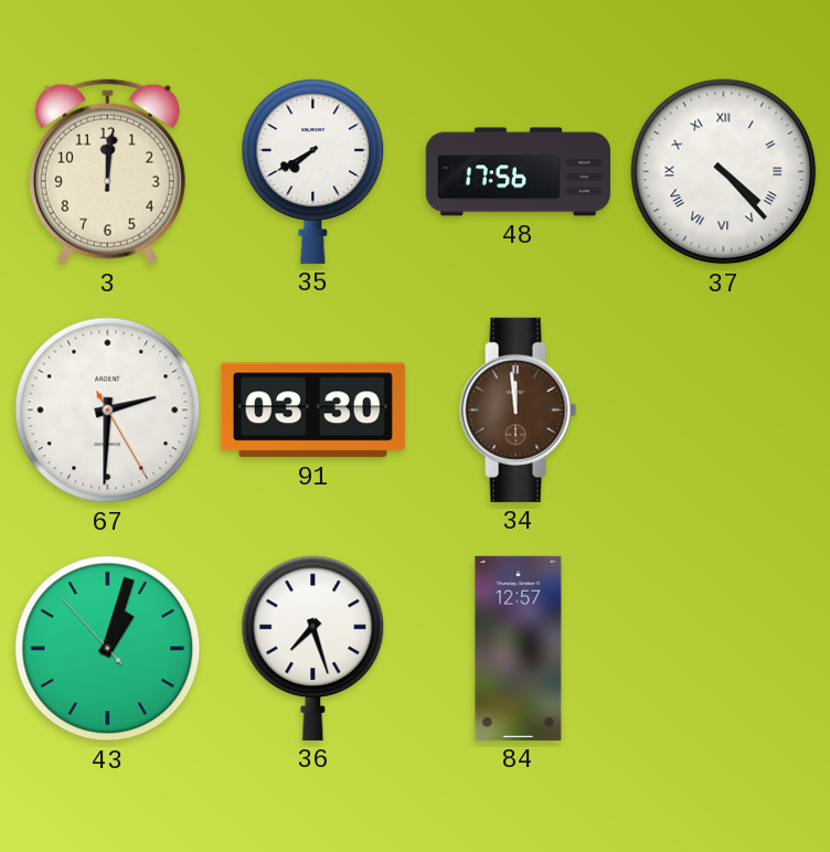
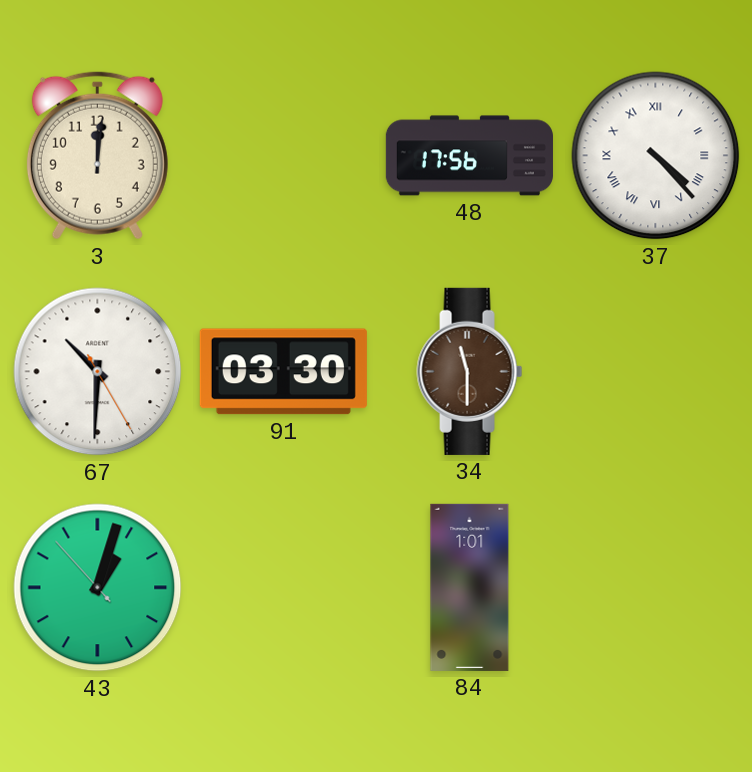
35: 7:40 -> none (313, 171)
67: 2:30 -> 10:30 (98, 372)
34: 11:59 -> 11:30 (470, 371)
36: 7:27 -> none (313, 648)
84: 12:57 -> 1:01 (470, 587)
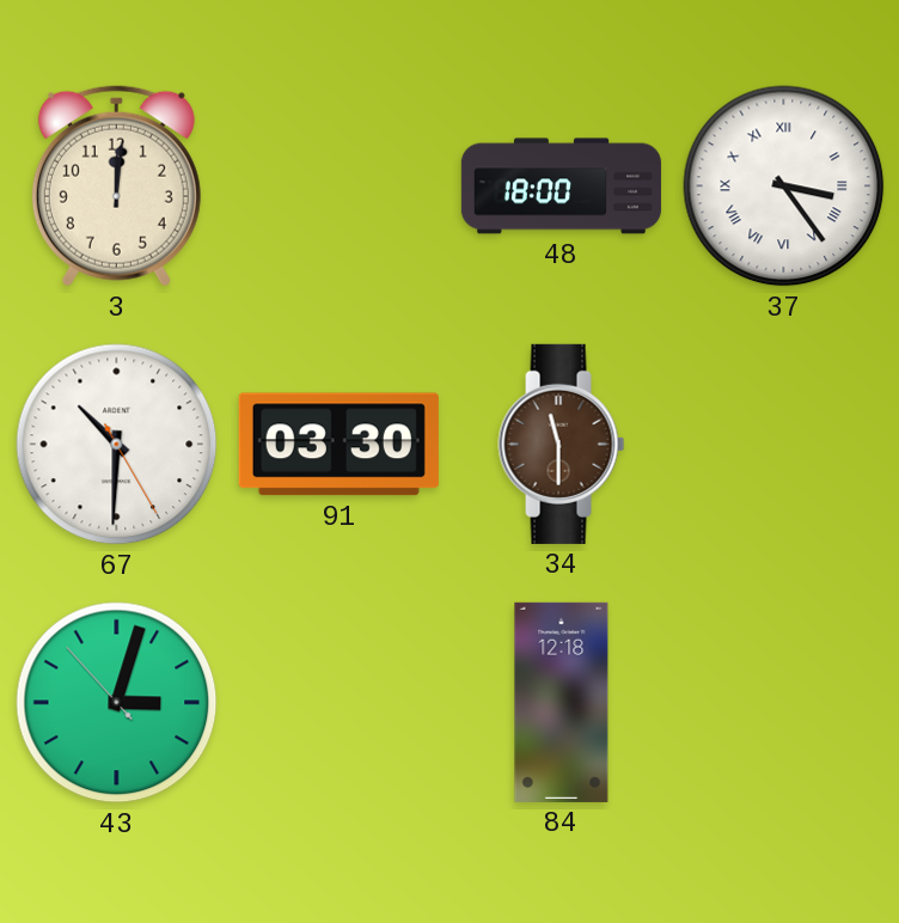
48: 17:56 -> 18:00 (561, 187)
37: 4:23 -> 3:24 (784, 187)
43: 1:02 -> 3:02 (117, 703)
84: 1:01 -> 12:18 (562, 702)
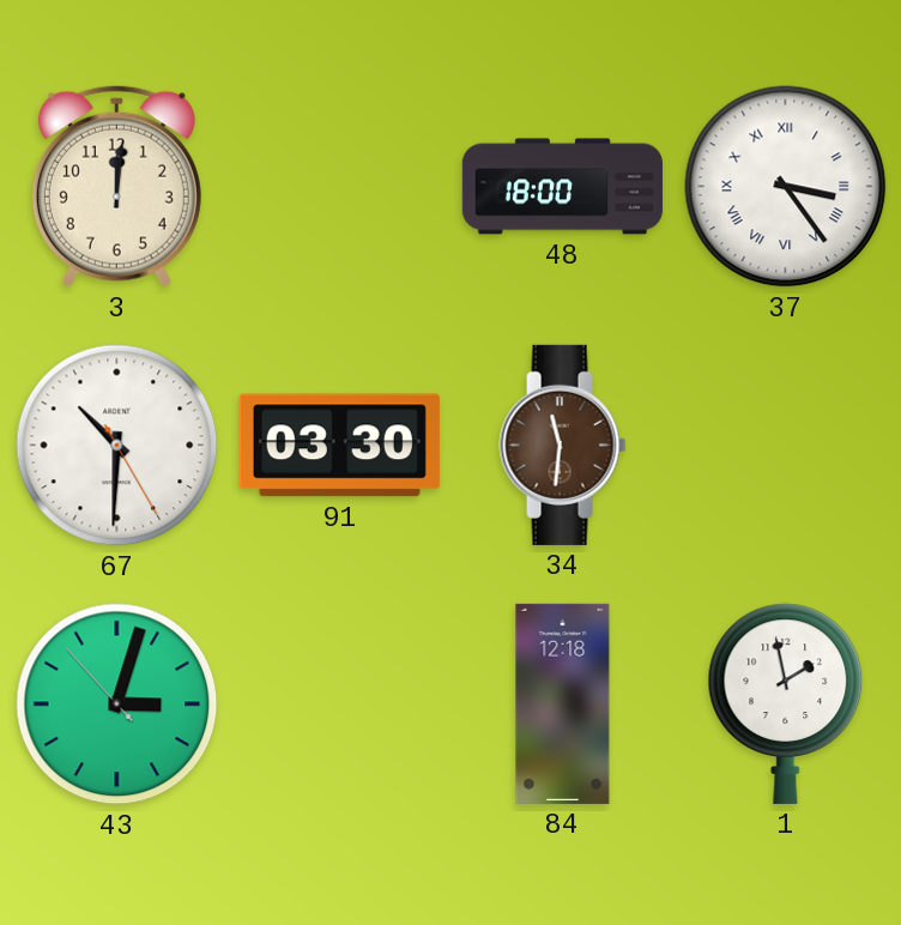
34: 11:30 -> 11:31 (563, 445)
1: none -> 1:58 (786, 703)
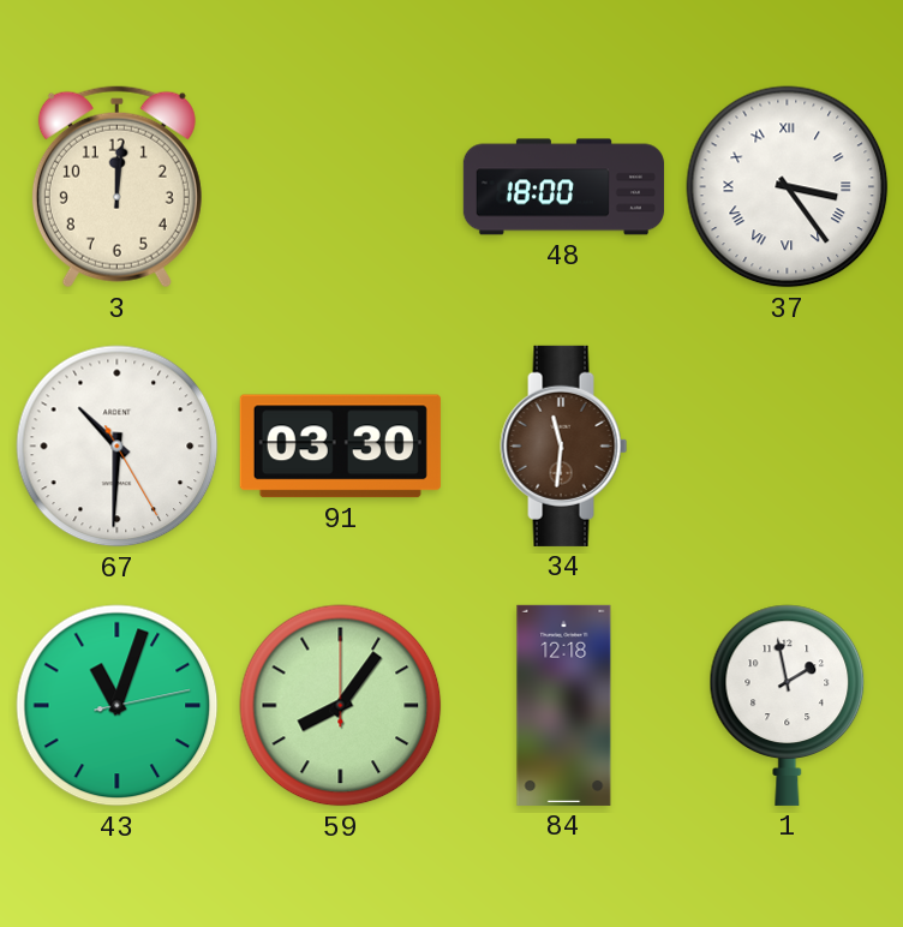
43: 3:02 -> 11:03 (118, 706)
59: none -> 8:06 (341, 706)
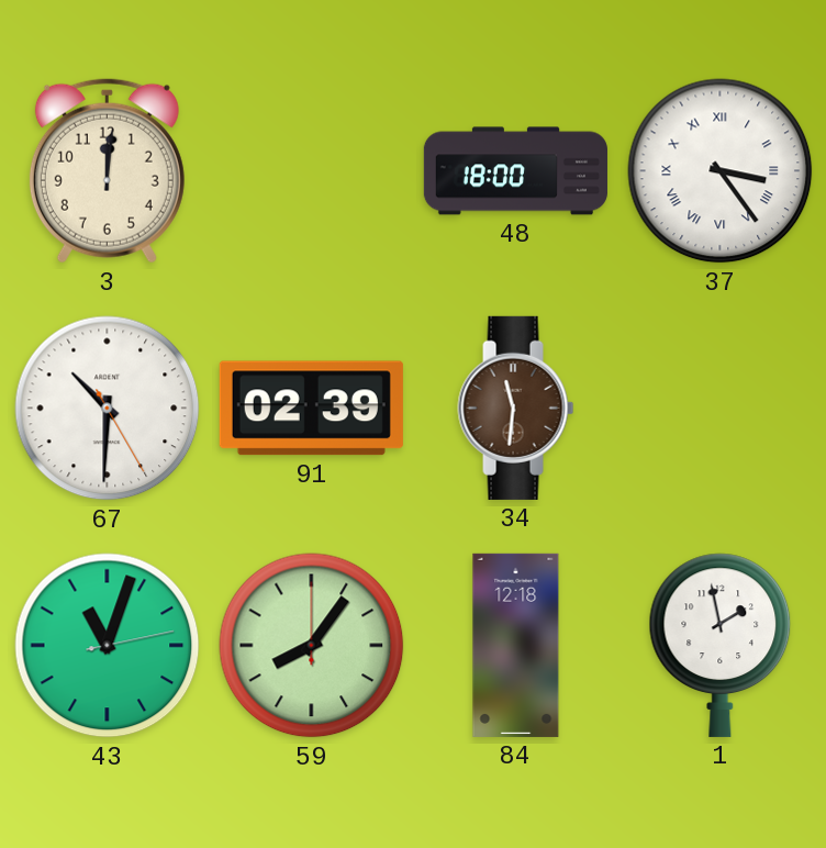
91: 03:30 -> 02:39 (311, 409)
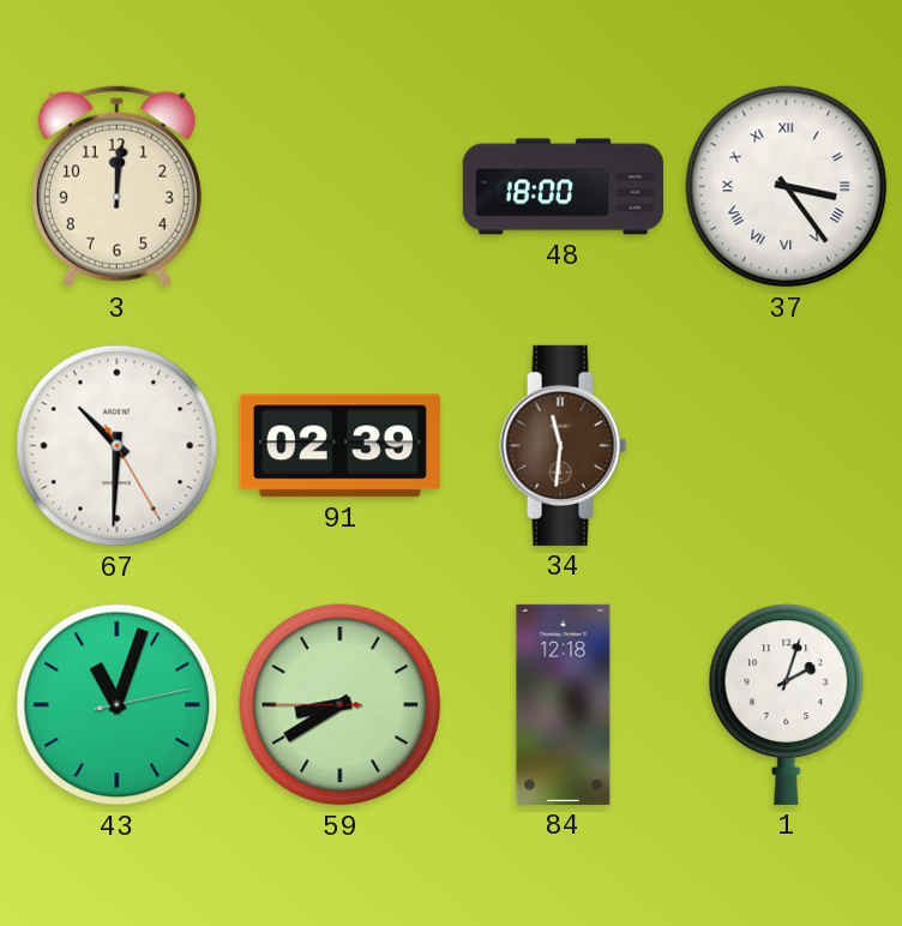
59: 8:06 -> 8:39 (341, 705)
1: 1:58 -> 2:03 (787, 704)
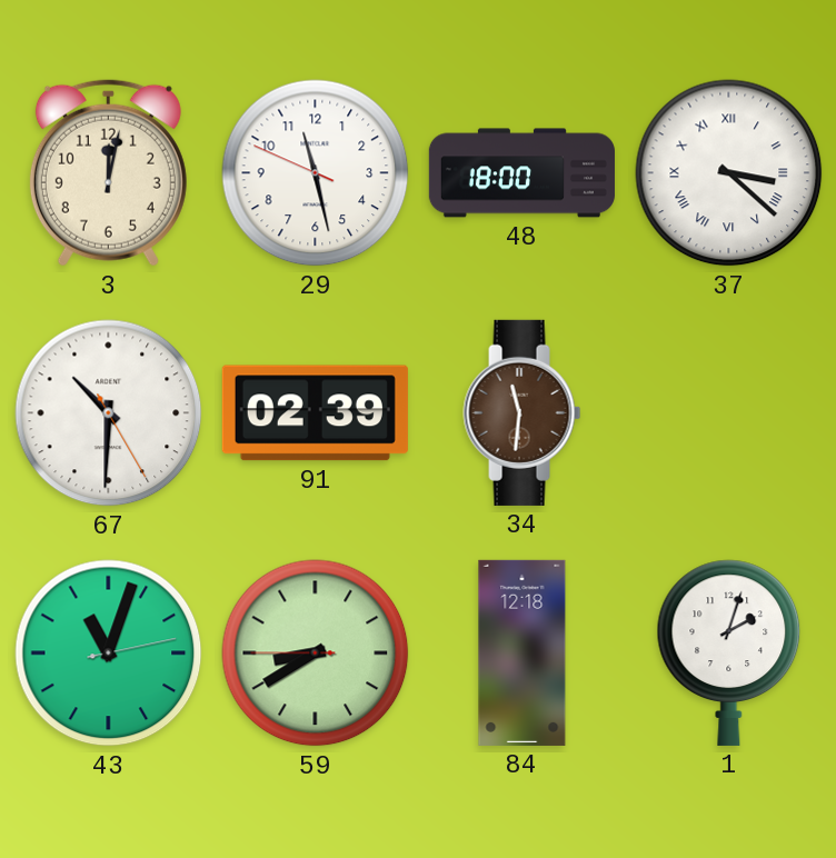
3: 12:01 -> 12:02 (108, 173)
29: none -> 11:27 (316, 173)
37: 3:24 -> 3:22 (729, 173)
